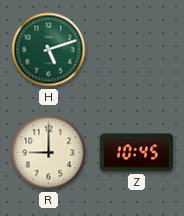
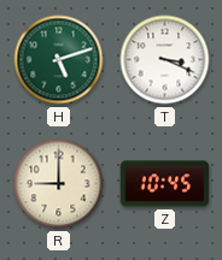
T: none -> 3:19 (165, 60)
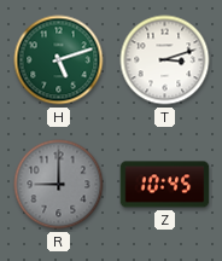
T: 3:19 -> 3:12 (165, 60)
R dial: cream -> grey (59, 185)
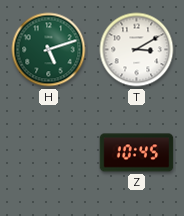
T: 3:12 -> 3:10 (137, 50)
R: 9:00 -> none (59, 185)
